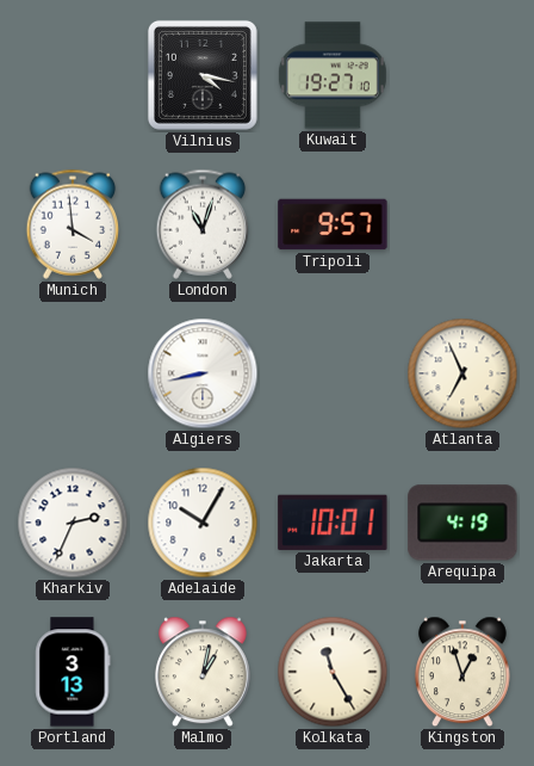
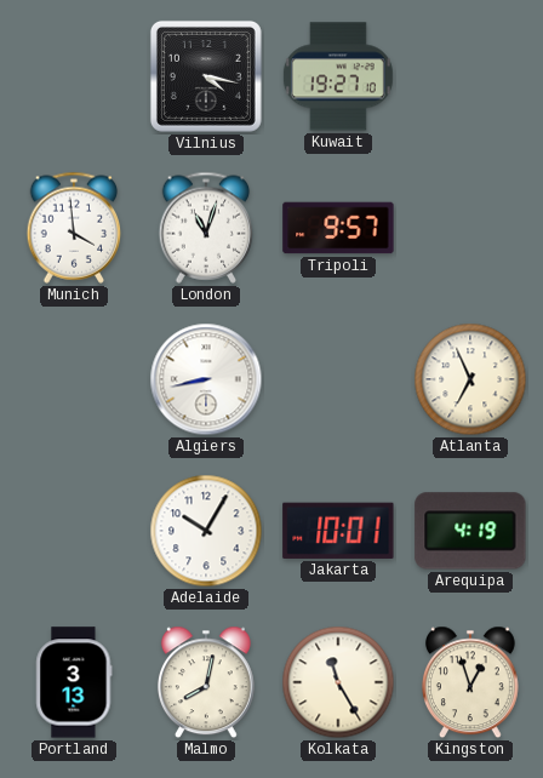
Kharkiv: 2:34 -> none (73, 523)
Malmo: 1:02 -> 8:02 (206, 682)
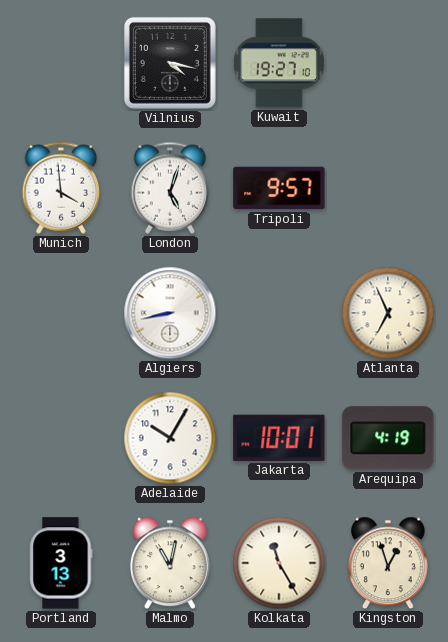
London: 11:03 -> 5:03 (170, 188)
Malmo: 8:02 -> 11:02 (170, 563)
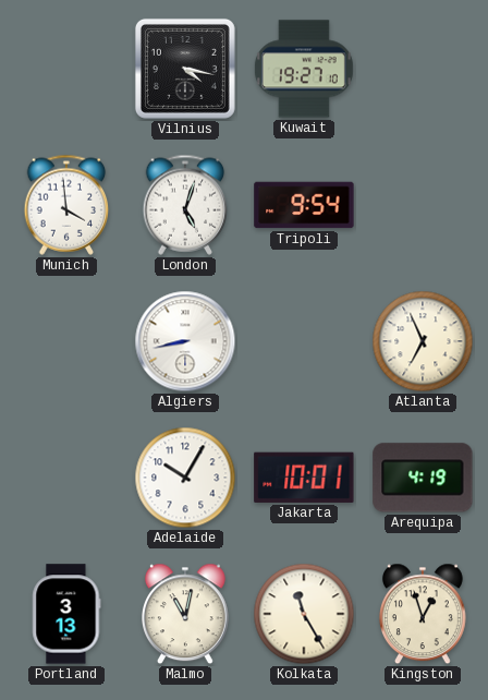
Tripoli: 9:57 -> 9:54 (304, 205)
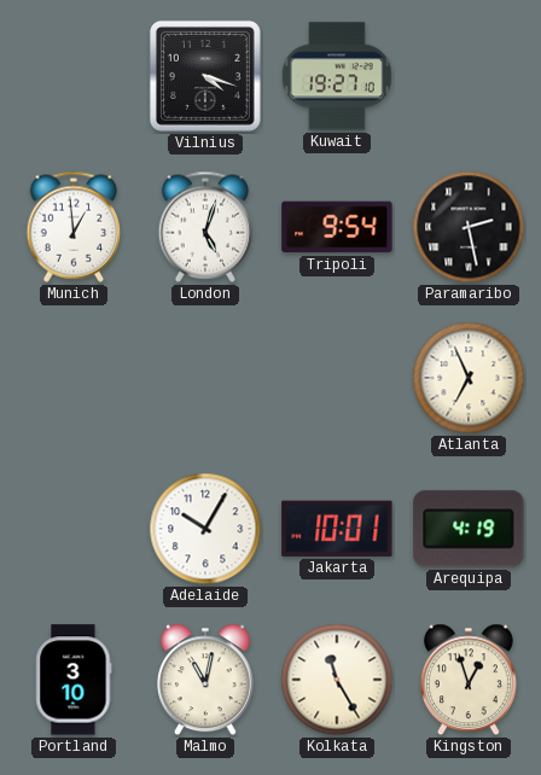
Vilnius: 4:17 -> 4:18 (205, 76)
Munich: 3:59 -> 12:59 (74, 227)
Paramaribo: none -> 2:28 (469, 227)
Algiers: 8:43 -> none (185, 341)
Portland: 3:13 -> 3:10 (74, 680)
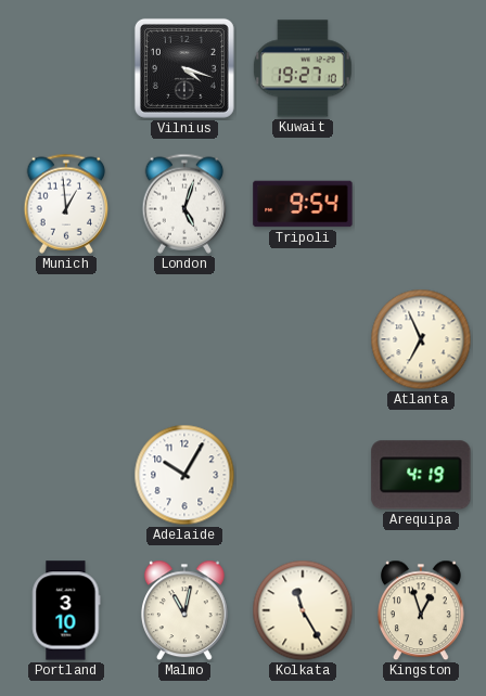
Paramaribo: 2:28 -> none (469, 227)
Jakarta: 10:01 -> none (337, 529)
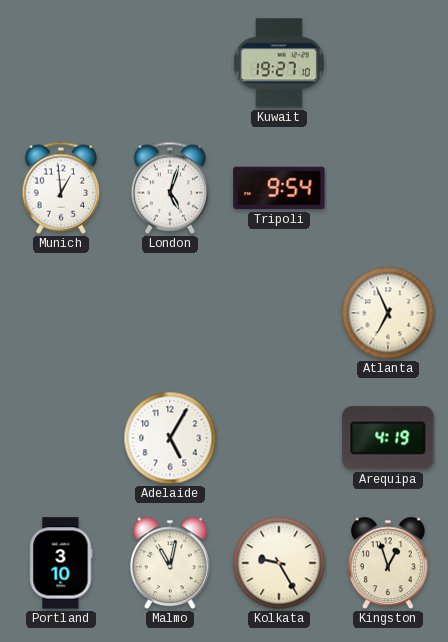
Vilnius: 4:18 -> none (184, 68)
Adelaide: 10:05 -> 5:05 (170, 438)
Kolkata: 11:25 -> 9:25 (279, 563)
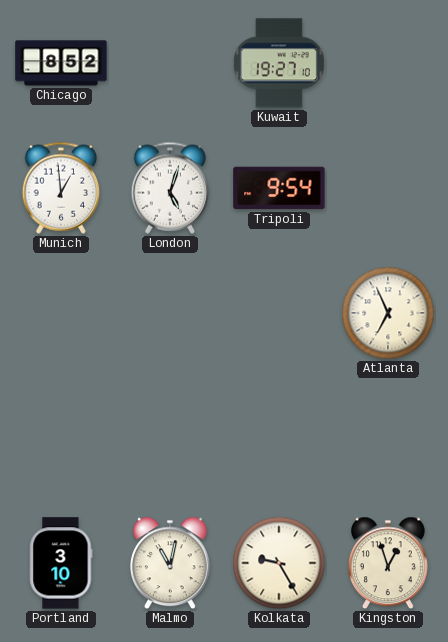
Chicago: none -> 8:52 (61, 63)
Adelaide: 5:05 -> none (170, 438)
Arequipa: 4:19 -> none (388, 438)
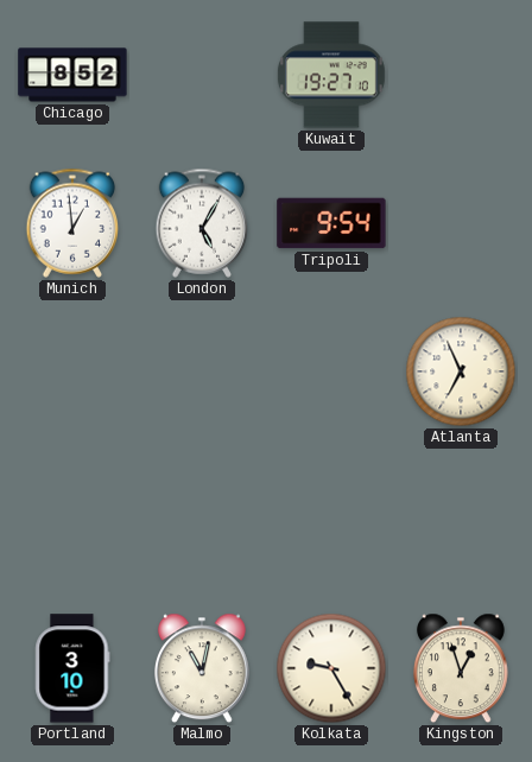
London: 5:03 -> 5:05 (202, 223)
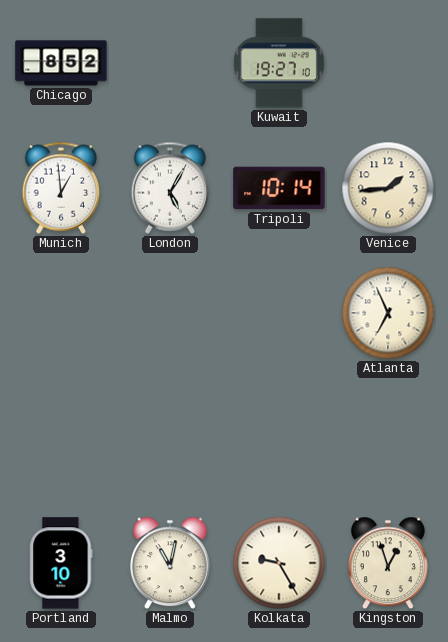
Tripoli: 9:54 -> 10:14 (279, 188)
Venice: none -> 1:44 (388, 188)
